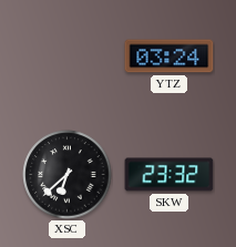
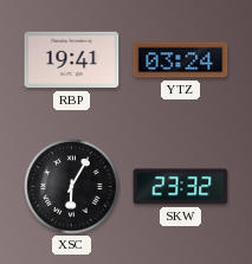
RBP: none -> 19:41 (72, 60)
XSC: 6:38 -> 6:05 (72, 187)
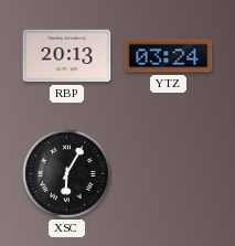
RBP: 19:41 -> 20:13 (67, 56)
SKW: 23:32 -> none (181, 187)
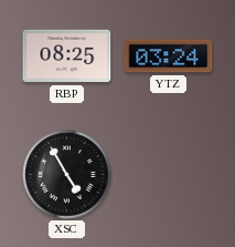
RBP: 20:13 -> 08:25 (67, 56)
XSC: 6:05 -> 4:55 (67, 175)
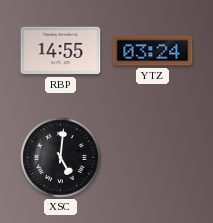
RBP: 08:25 -> 14:55 (61, 51)
XSC: 4:55 -> 5:01 (61, 158)
